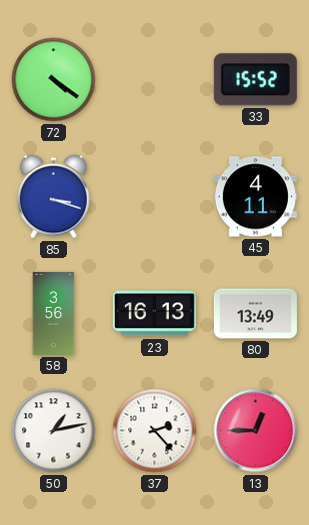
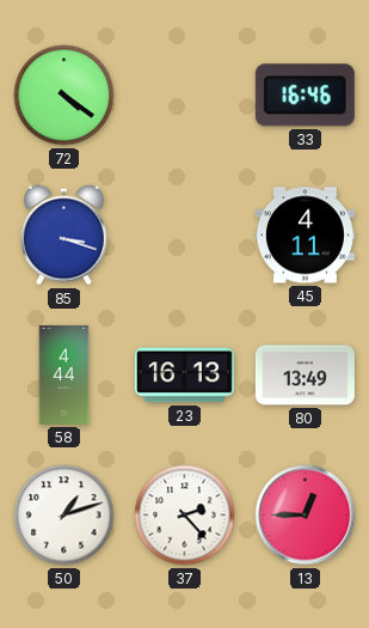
33: 15:52 -> 16:46 (305, 96)
58: 3:56 -> 4:44 (64, 374)
50: 1:13 -> 1:12 (64, 516)
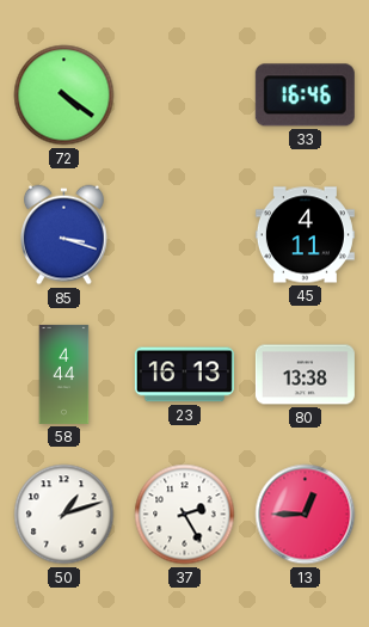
80: 13:49 -> 13:38 (305, 375)
37: 2:23 -> 2:25 (185, 515)
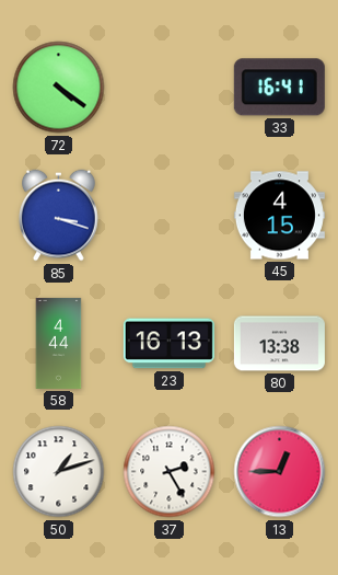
33: 16:46 -> 16:41 (279, 88)
45: 4:11 -> 4:15 (279, 216)
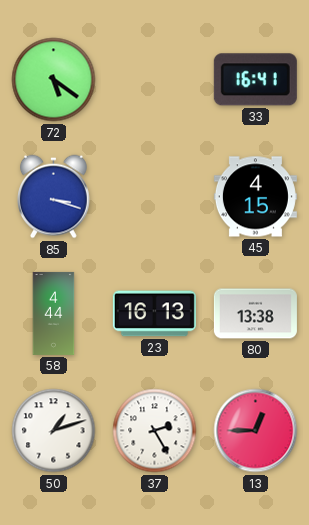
72: 4:21 -> 5:21 (54, 80)
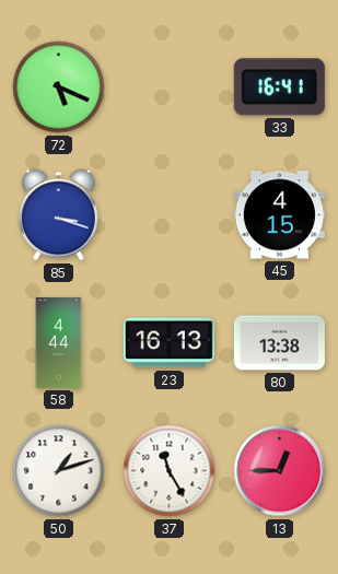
72: 5:21 -> 5:19 (59, 87)
37: 2:25 -> 11:25 (170, 471)
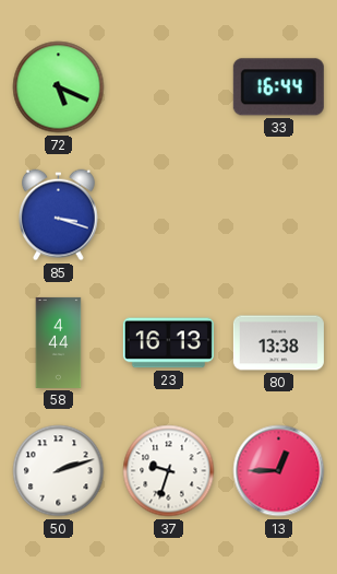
33: 16:41 -> 16:44 (278, 87)
45: 4:15 -> none (279, 215)
50: 1:12 -> 2:12 (59, 471)
37: 11:25 -> 9:33 (169, 471)
